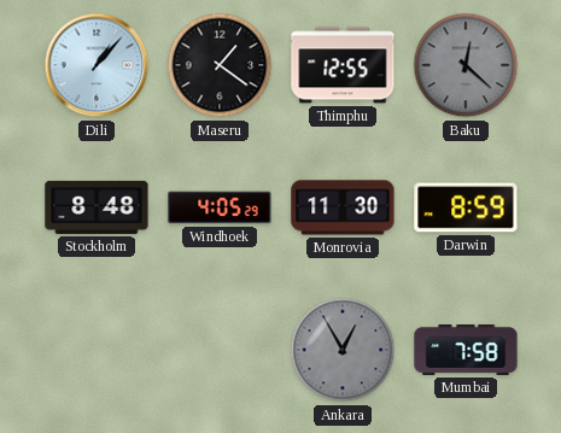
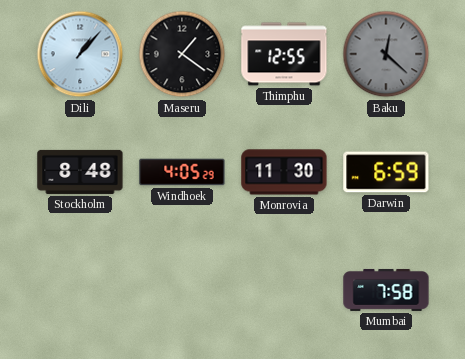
Darwin: 8:59 -> 6:59 (386, 172)
Ankara: 12:55 -> none (343, 350)
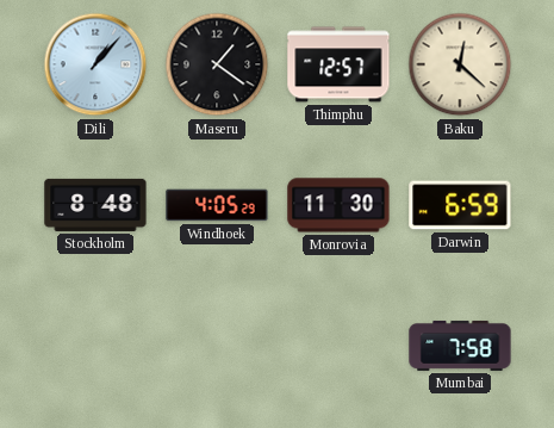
Thimphu: 12:55 -> 12:57 (338, 64)
Baku dial: grey -> cream (460, 64)
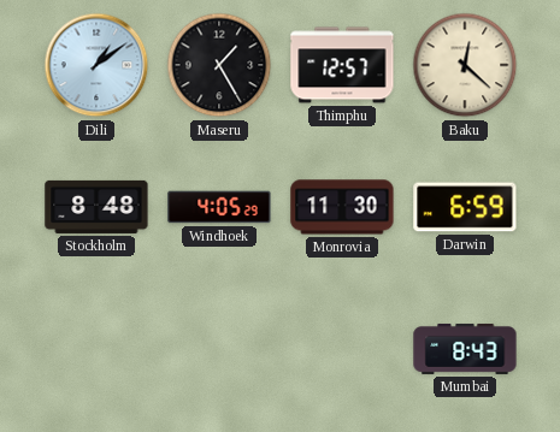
Dili: 1:07 -> 1:09 (96, 65)
Maseru: 1:21 -> 1:25 (219, 65)
Mumbai: 7:58 -> 8:43 (465, 349)
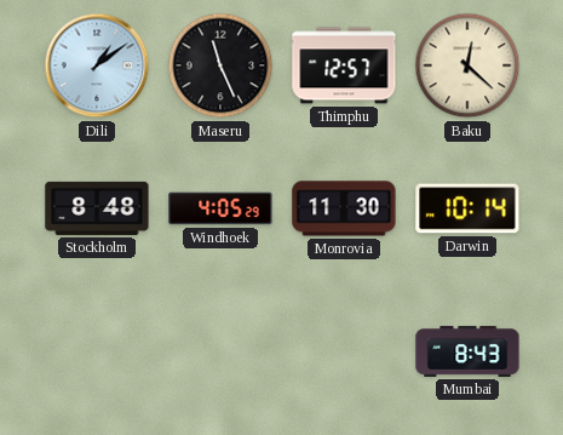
Maseru: 1:25 -> 11:26 (220, 65)
Darwin: 6:59 -> 10:14 (467, 208)
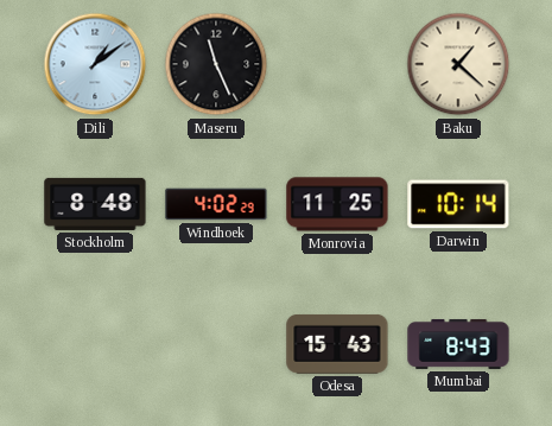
Thimphu: 12:57 -> none (344, 65)
Baku: 12:22 -> 1:22 (458, 64)
Windhoek: 4:05 -> 4:02 (216, 204)
Monrovia: 11:30 -> 11:25 (337, 204)
Odesa: none -> 15:43 (337, 344)
